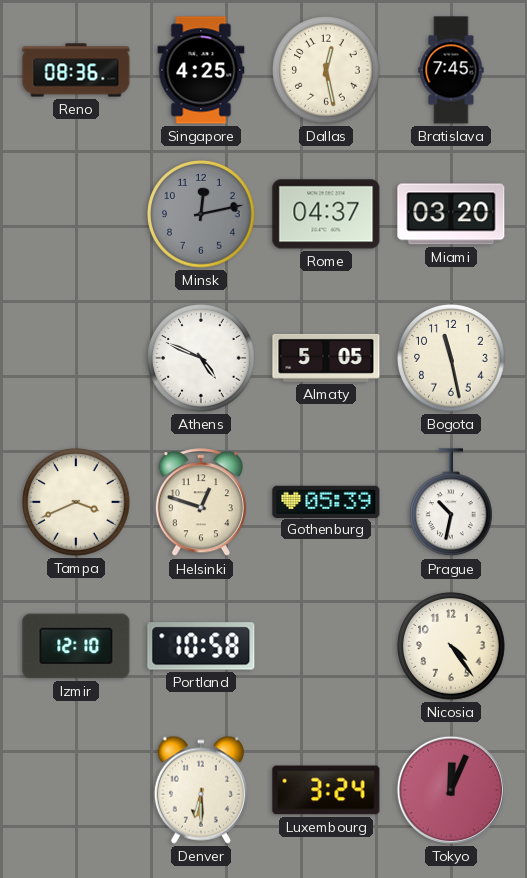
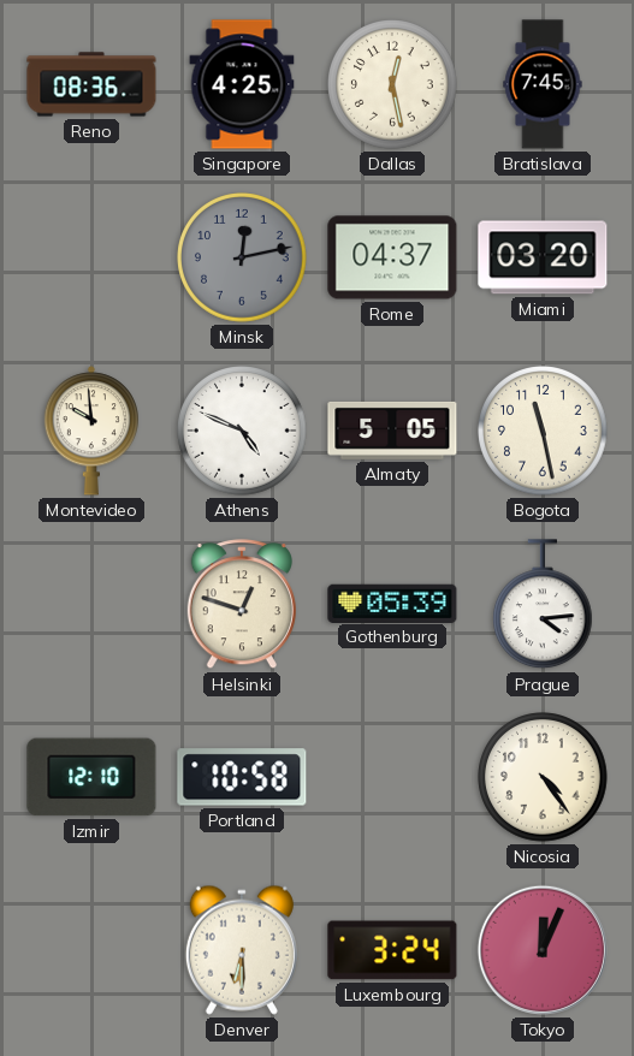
Montevideo: none -> 9:59 (91, 431)
Tampa: 3:41 -> none (76, 502)
Prague: 10:32 -> 4:14 (544, 605)
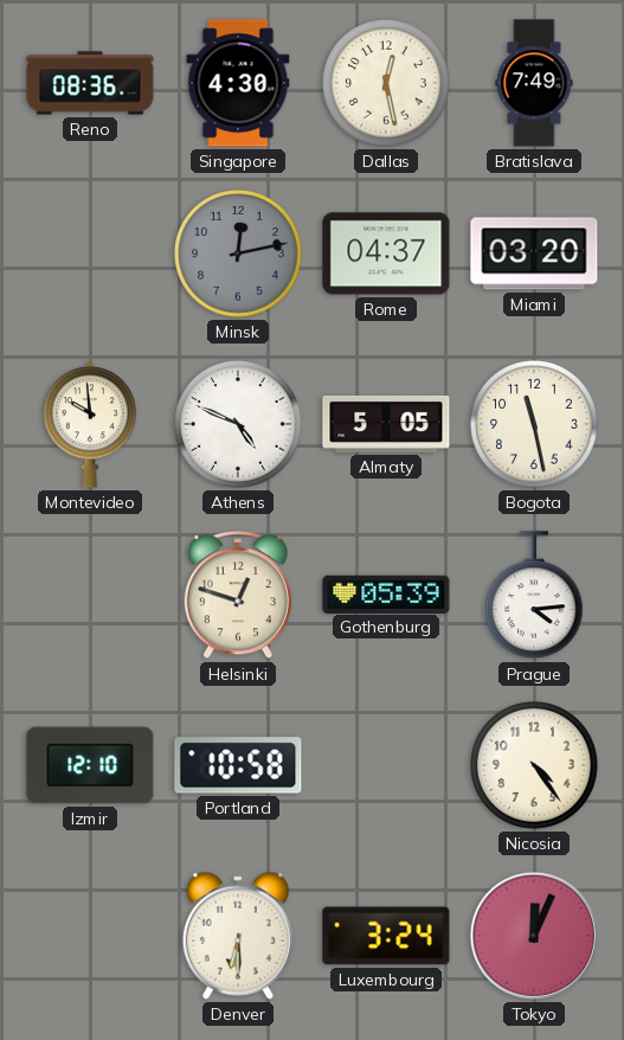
Singapore: 4:25 -> 4:30 (238, 83)
Bratislava: 7:45 -> 7:49 (534, 83)
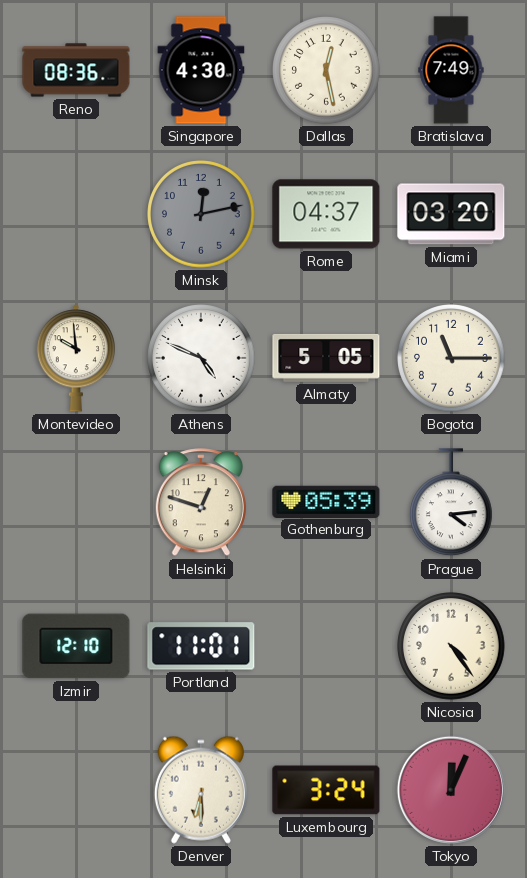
Bogota: 11:28 -> 11:15 (451, 358)
Portland: 10:58 -> 11:01 (201, 646)
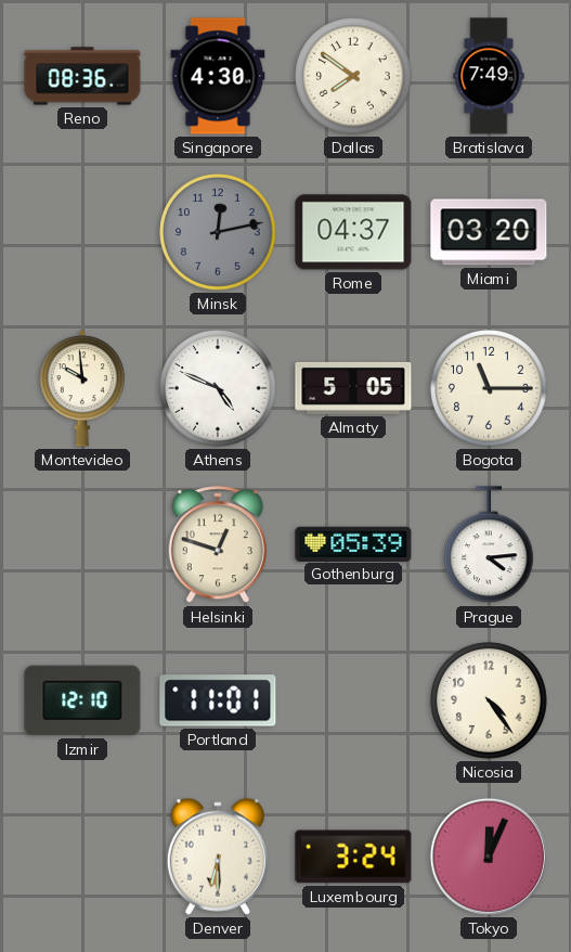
Dallas: 12:28 -> 7:51 (353, 76)
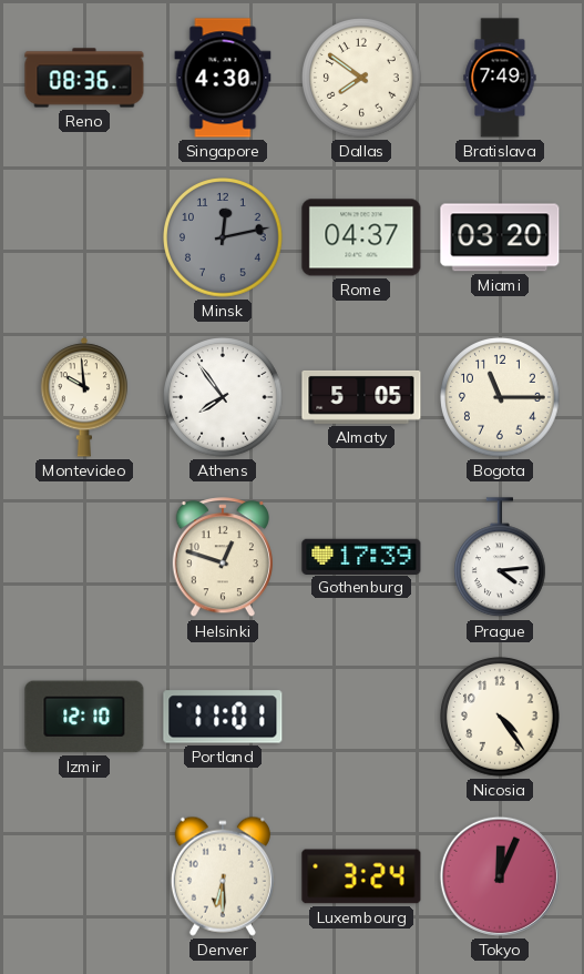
Athens: 4:49 -> 7:54 (223, 397)
Gothenburg: 05:39 -> 17:39 (361, 556)
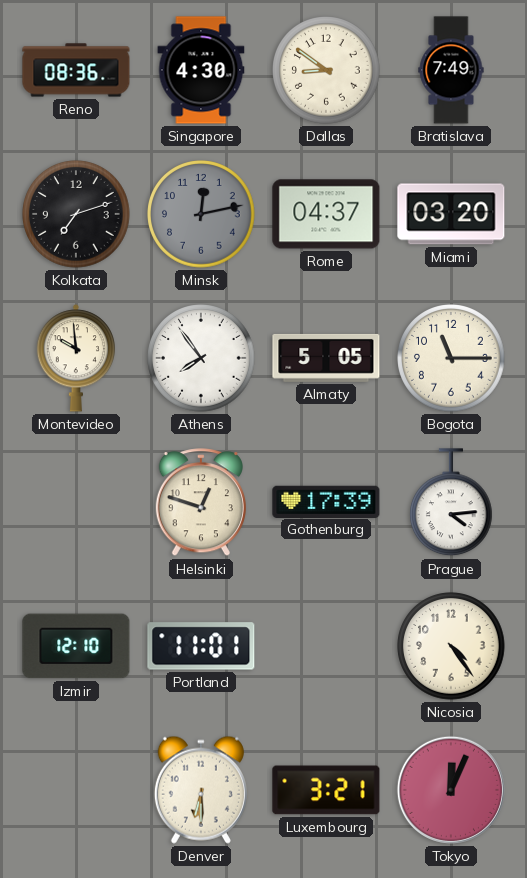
Dallas: 7:51 -> 8:51 (326, 70)
Kolkata: none -> 7:12 (76, 214)
Luxembourg: 3:24 -> 3:21 (326, 790)
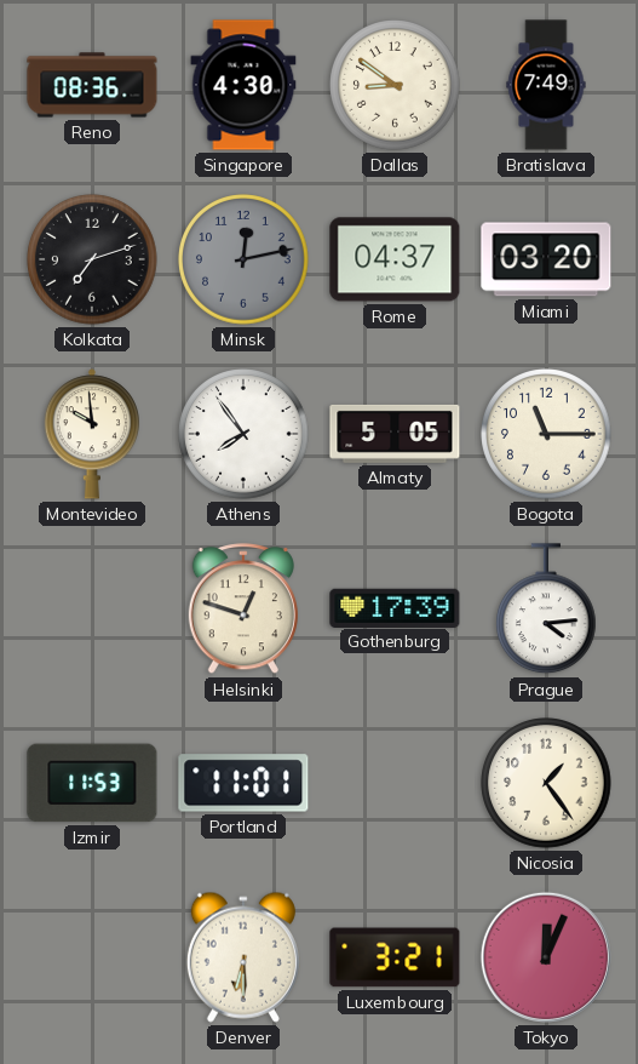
Izmir: 12:10 -> 11:53 (92, 783)
Nicosia: 4:24 -> 1:24 (546, 783)
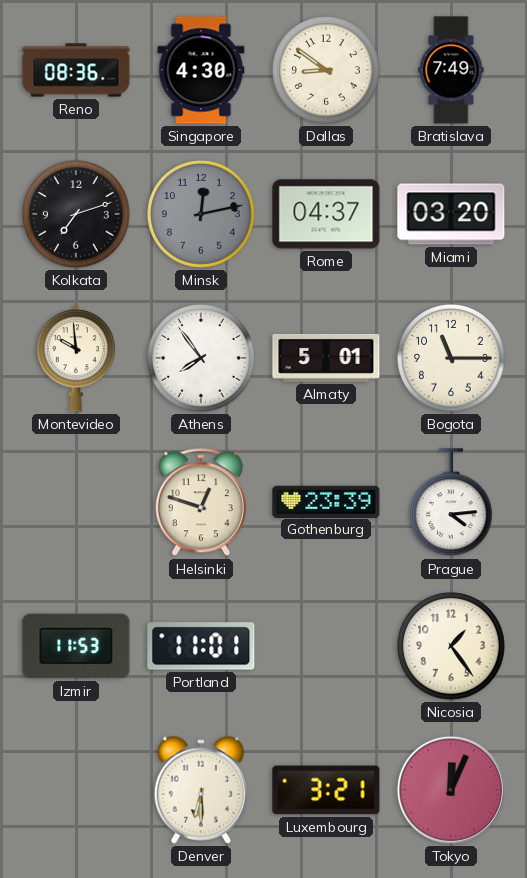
Almaty: 5:05 -> 5:01 (326, 358)
Gothenburg: 17:39 -> 23:39 (326, 501)
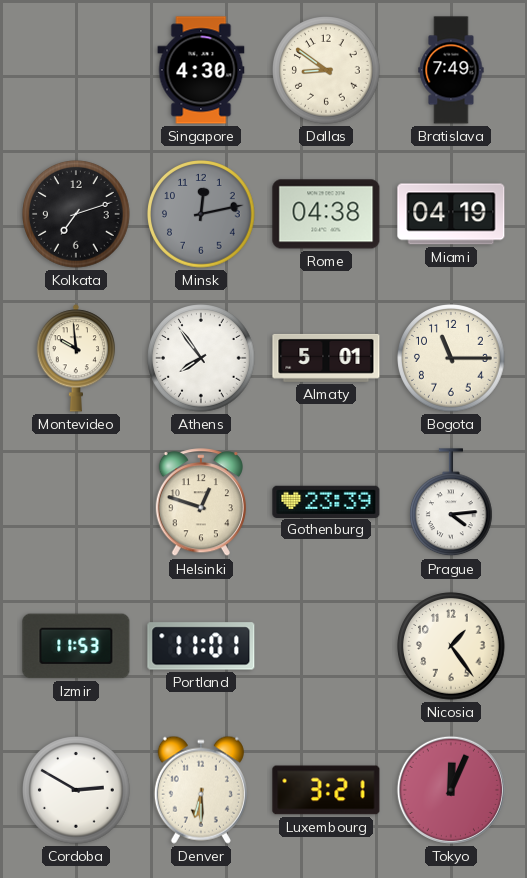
Reno: 08:36 -> none (76, 70)
Rome: 04:37 -> 04:38 (326, 214)
Miami: 03:20 -> 04:19 (451, 214)
Cordoba: none -> 2:50 (76, 790)
